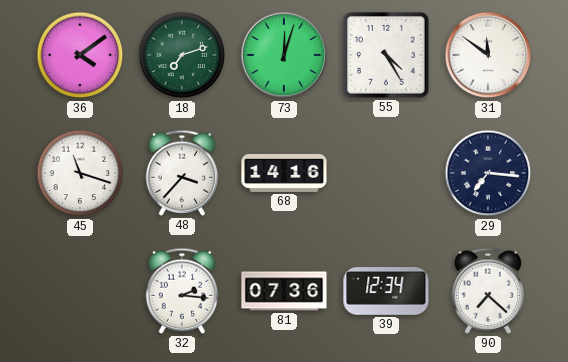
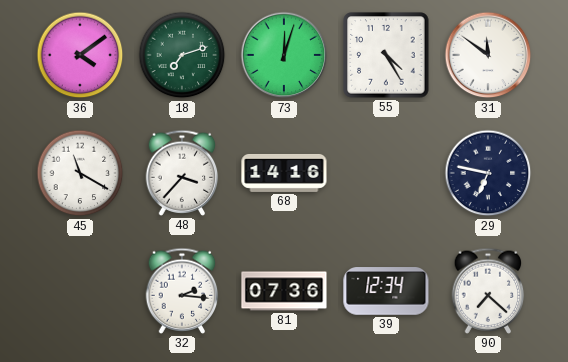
45: 11:18 -> 11:20 (80, 173)
29: 7:16 -> 6:47 (488, 173)
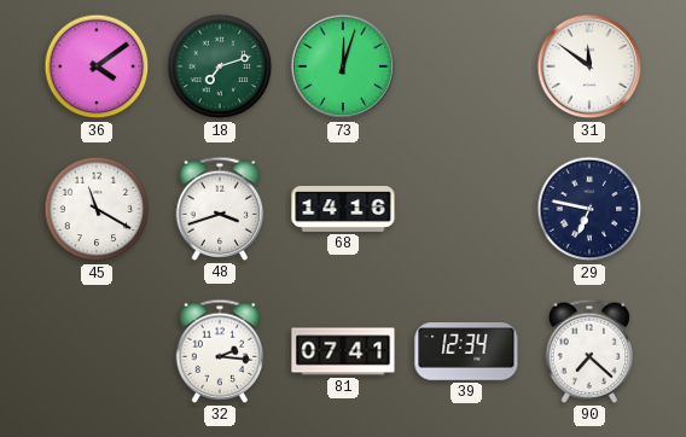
55: 4:25 -> none (386, 55)
48: 3:37 -> 3:42 (220, 209)
81: 07:36 -> 07:41 (343, 351)
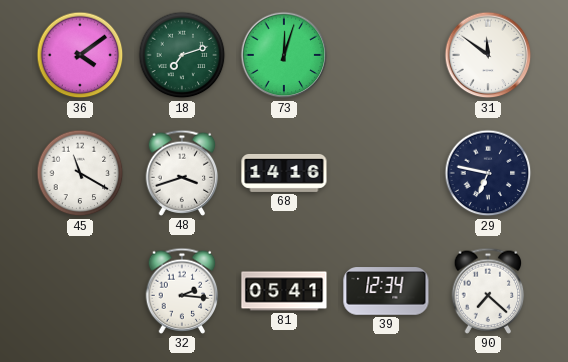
81: 07:41 -> 05:41 (284, 291)
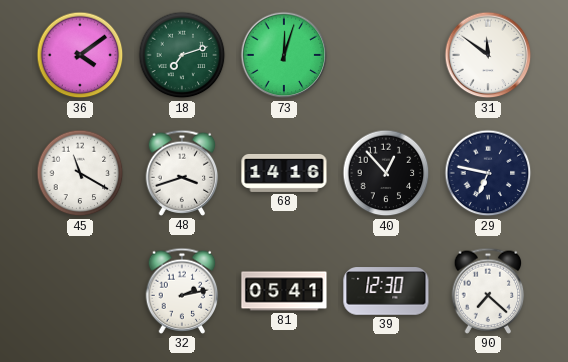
40: none -> 12:53 (386, 173)
32: 2:16 -> 2:13 (182, 291)
39: 12:34 -> 12:30 (386, 291)
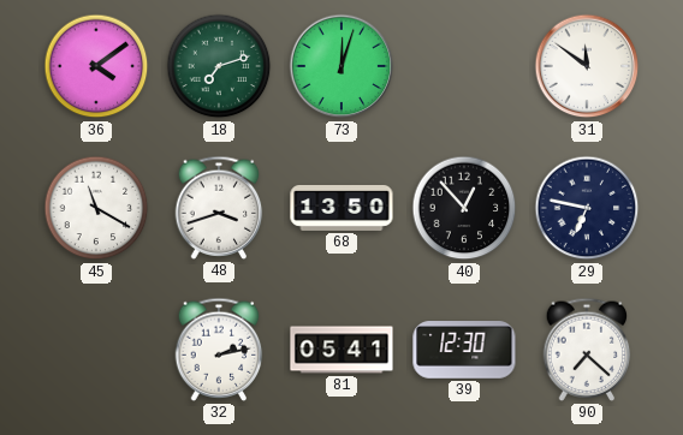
68: 14:16 -> 13:50 (341, 208)
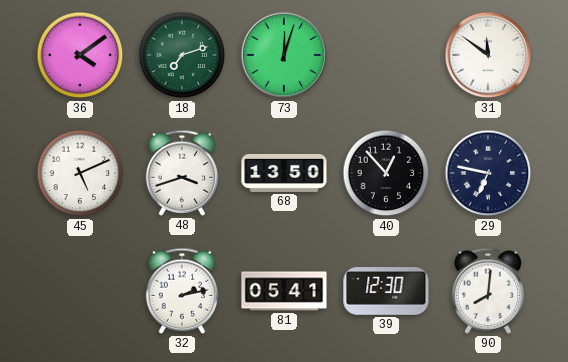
45: 11:20 -> 5:11 (80, 173)
90: 7:22 -> 8:01 (488, 291)
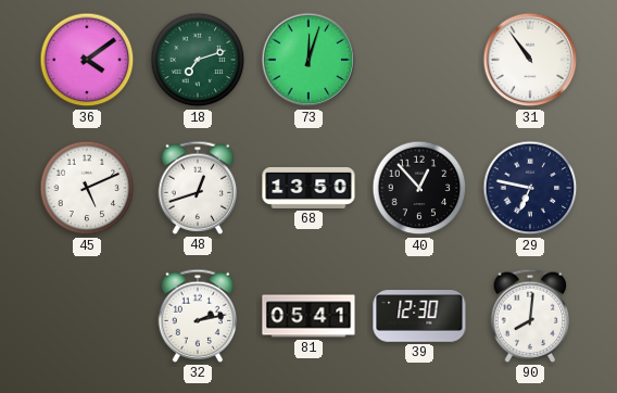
31: 11:51 -> 10:54 (530, 60)
48: 3:42 -> 12:42 (198, 188)
